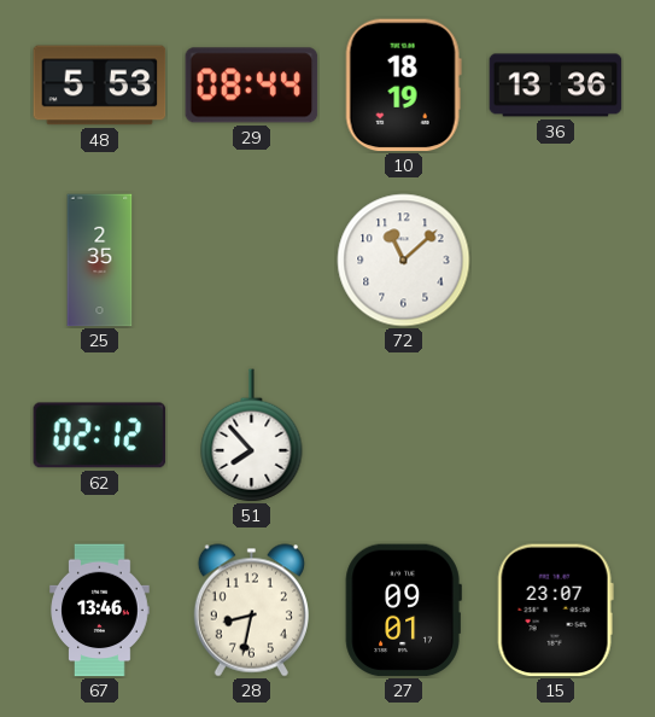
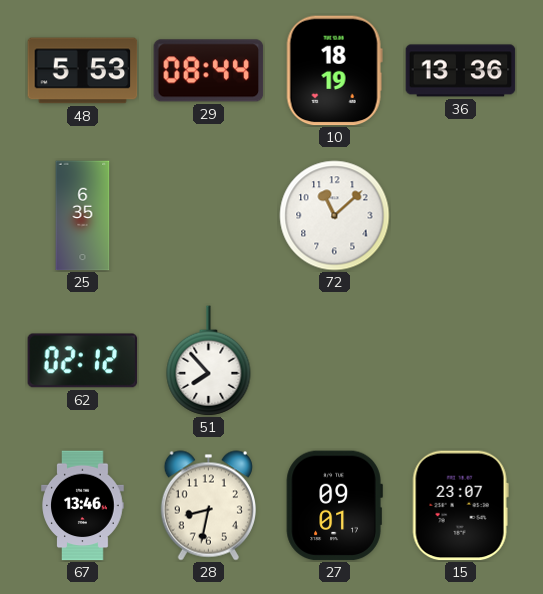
25: 2:35 -> 6:35 (83, 216)
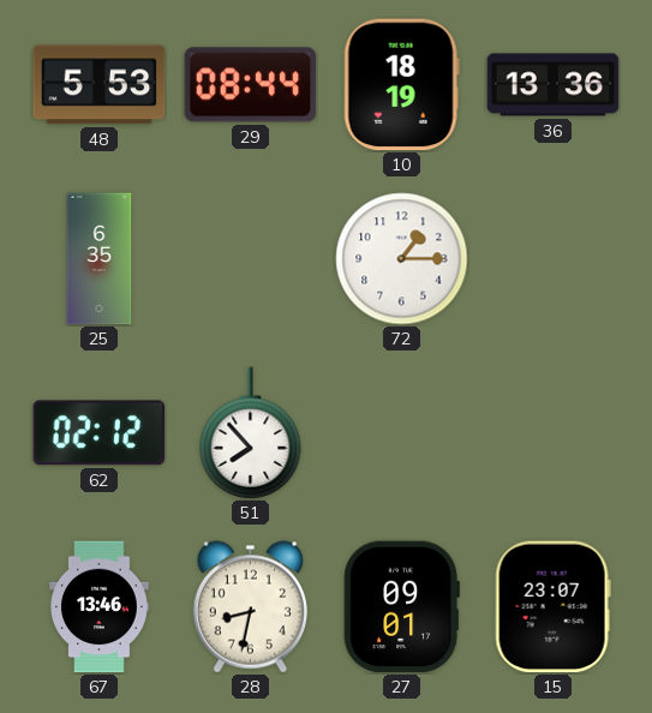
72: 11:08 -> 1:15 (402, 259)
